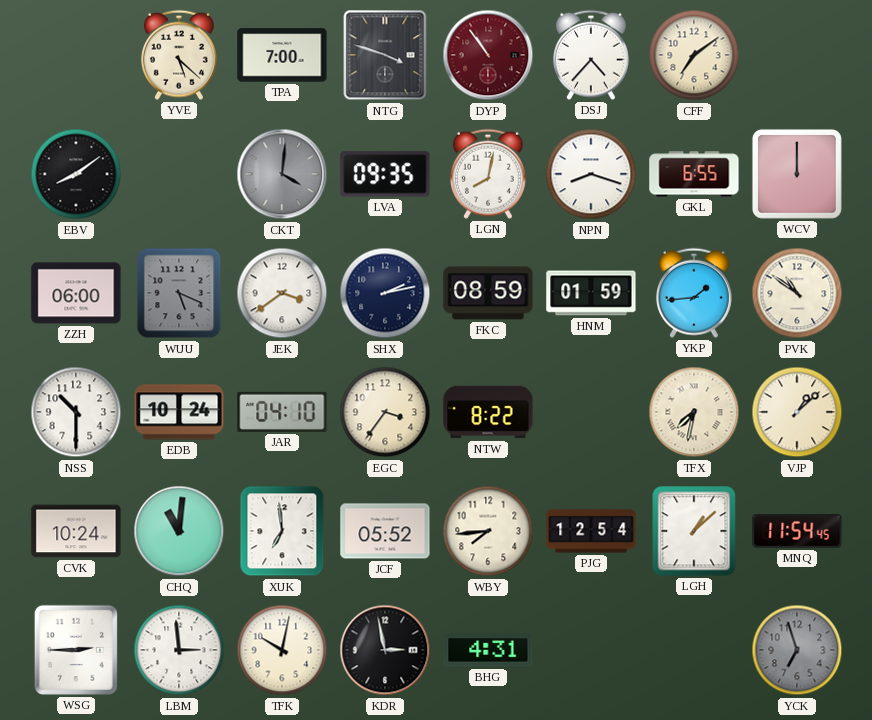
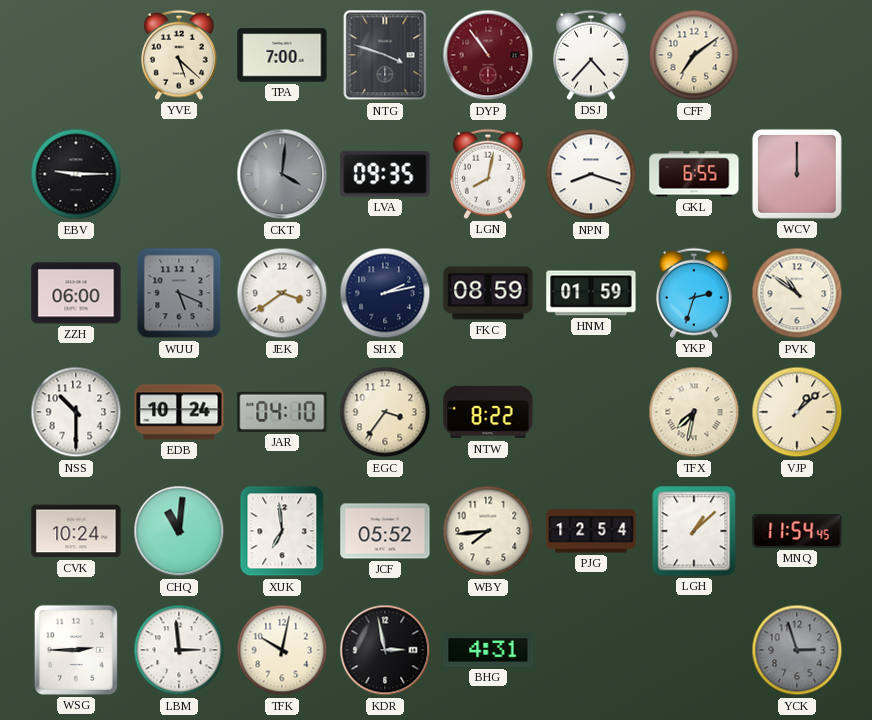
EBV: 8:09 -> 9:15 (76, 174)
YKP: 1:44 -> 2:33 (694, 293)
YCK: 6:57 -> 2:57 (797, 650)
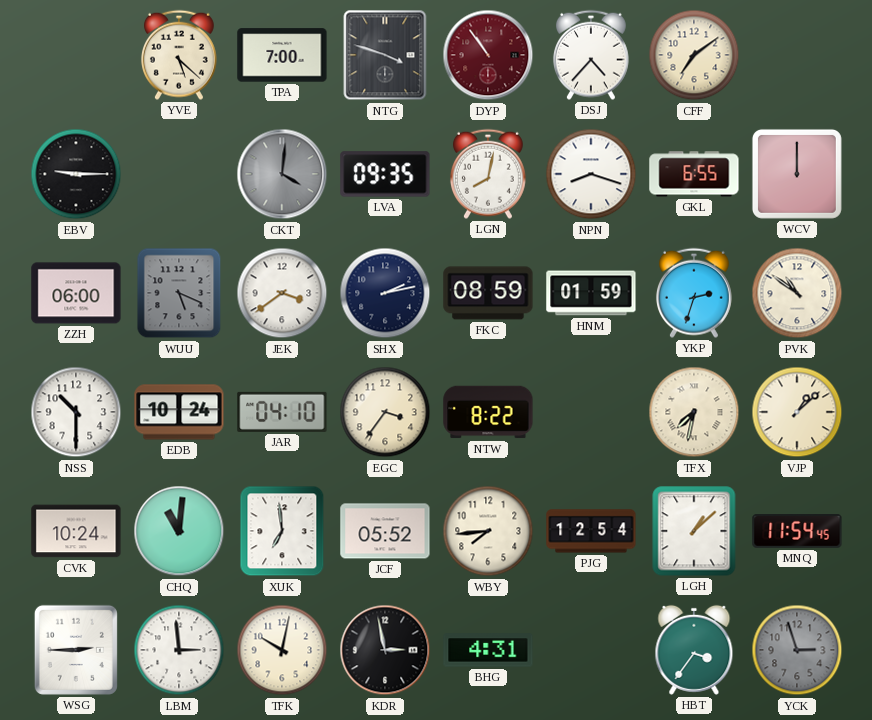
HBT: none -> 3:36 (694, 650)
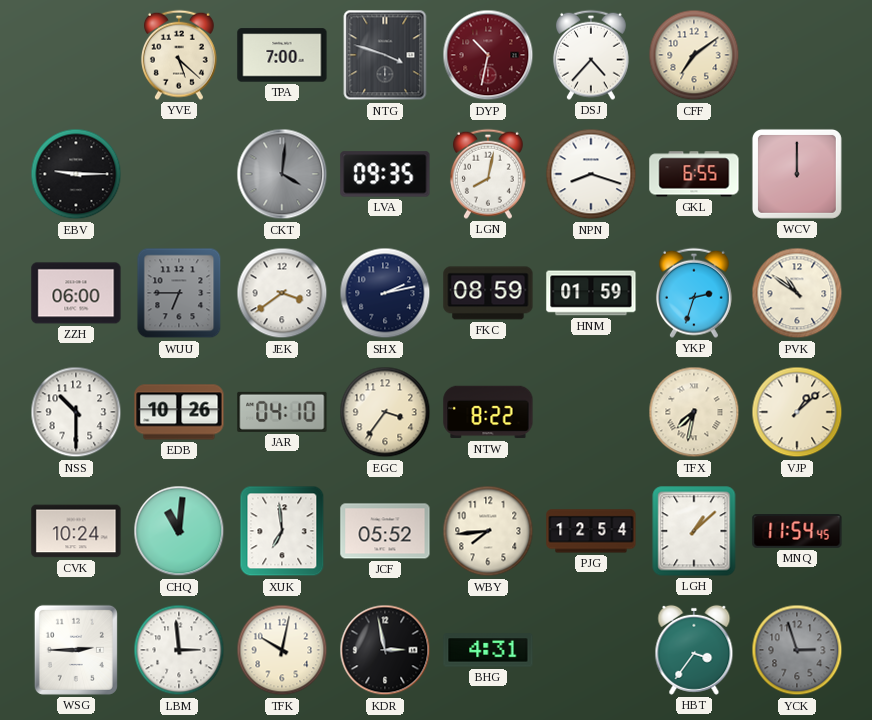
DYP: 10:54 -> 10:32 (488, 55)
WUU: 5:19 -> 6:45 (179, 293)
EDB: 10:24 -> 10:26 (179, 412)
